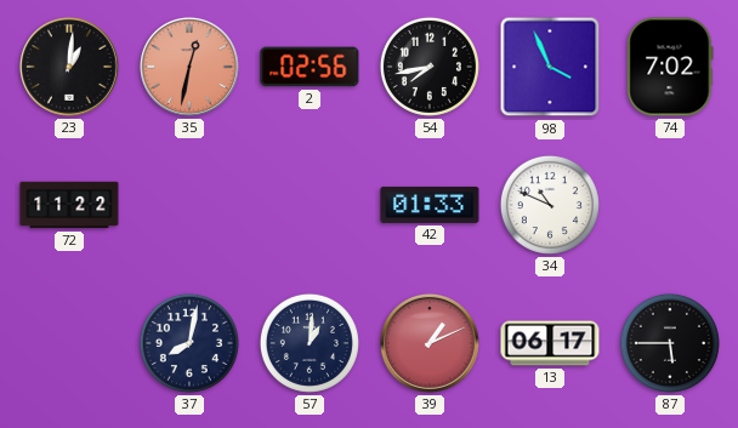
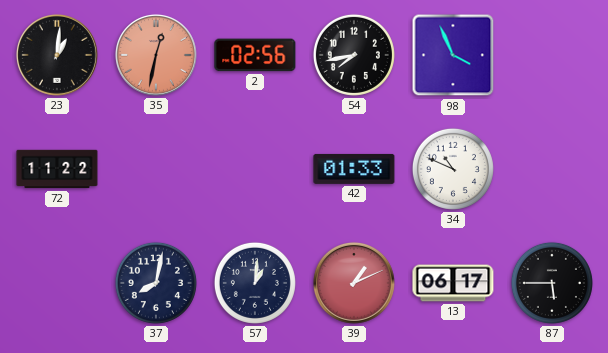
74: 7:02 -> none (670, 67)
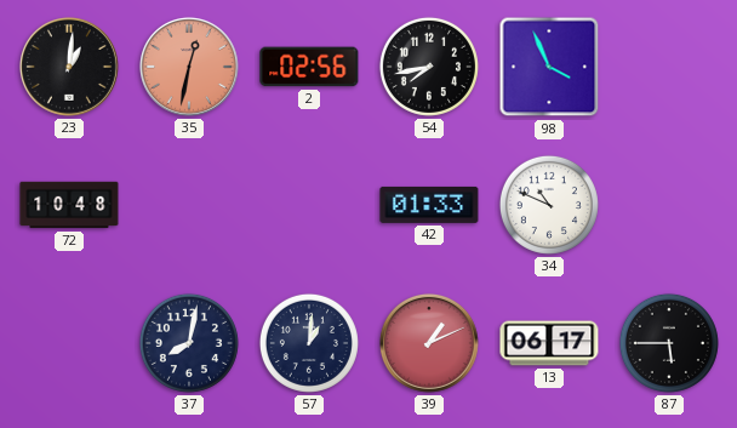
72: 11:22 -> 10:48 (69, 205)
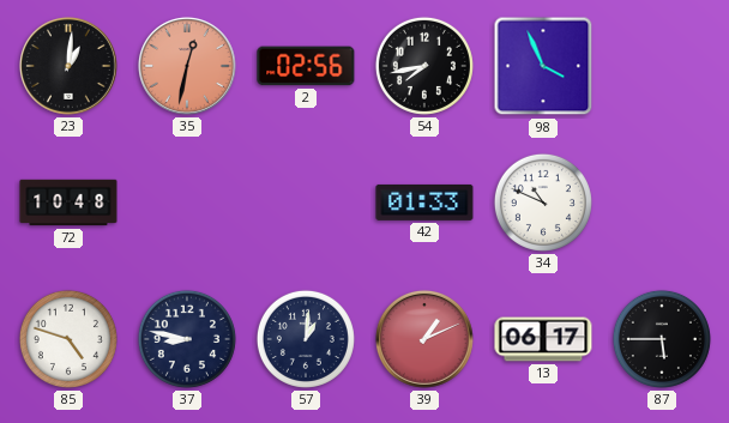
85: none -> 4:48 (68, 339)
37: 8:02 -> 8:47 (187, 339)
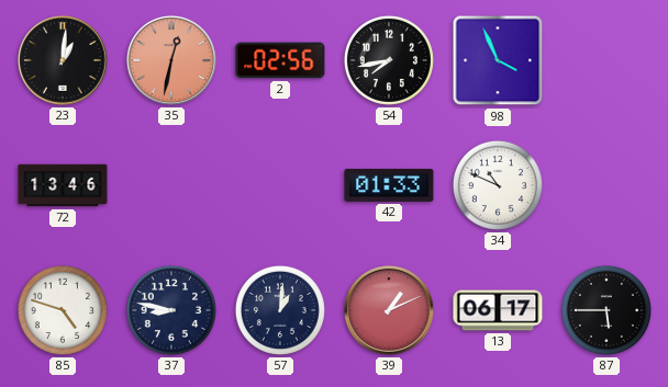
72: 10:48 -> 13:46 (63, 185)
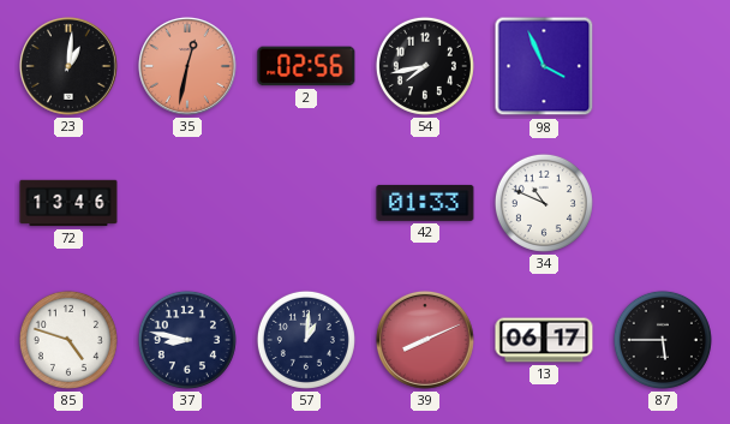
39: 1:11 -> 8:11 (425, 340)
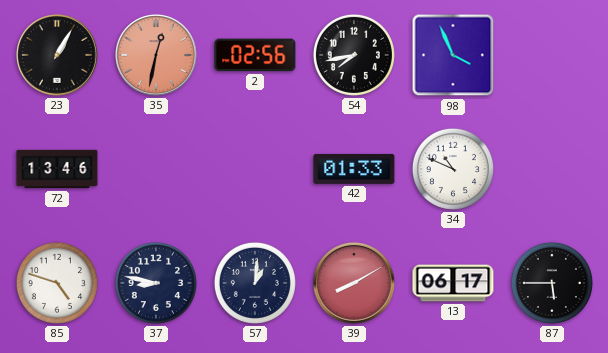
23: 1:01 -> 1:05 (57, 55)
39: 8:11 -> 8:10 (354, 283)
